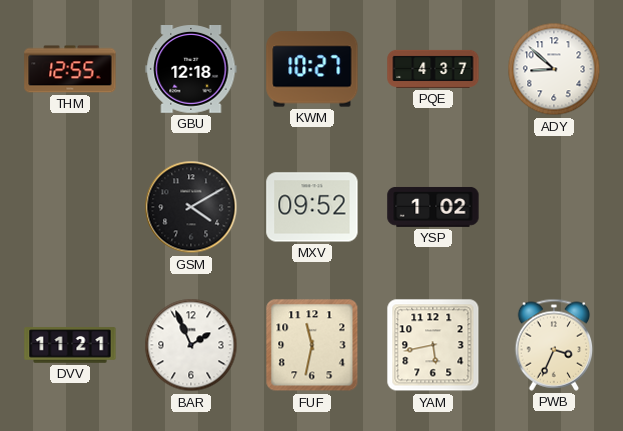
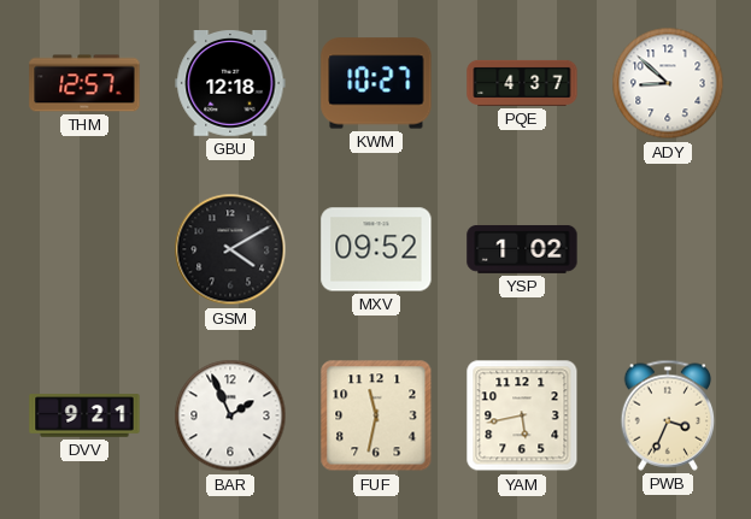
THM: 12:55 -> 12:57 (84, 83)
DVV: 11:21 -> 9:21 (84, 415)
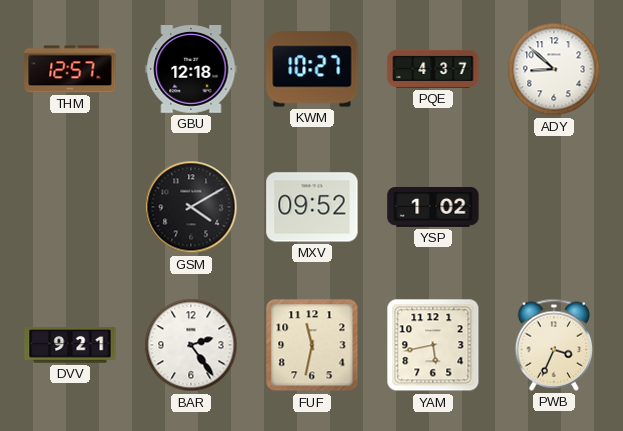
BAR: 1:56 -> 2:24 (191, 345)
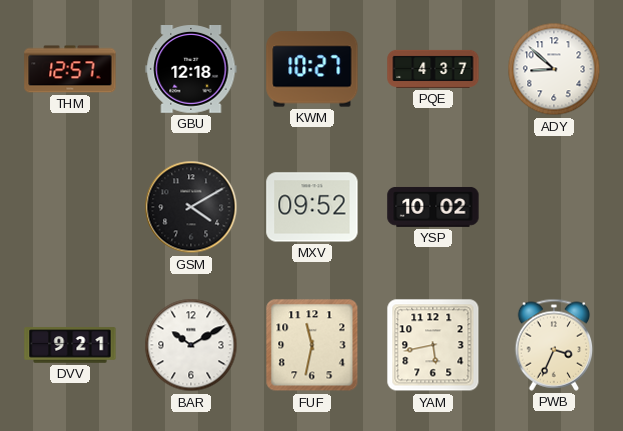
YSP: 1:02 -> 10:02 (433, 207)
BAR: 2:24 -> 10:10 (191, 345)
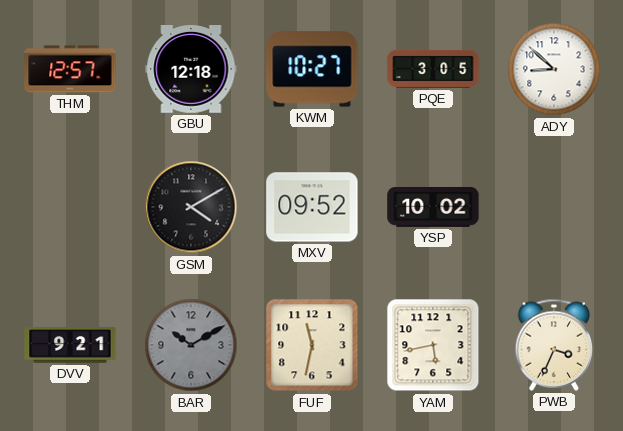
PQE: 4:37 -> 3:05 (433, 69)
BAR dial: white -> grey (191, 345)
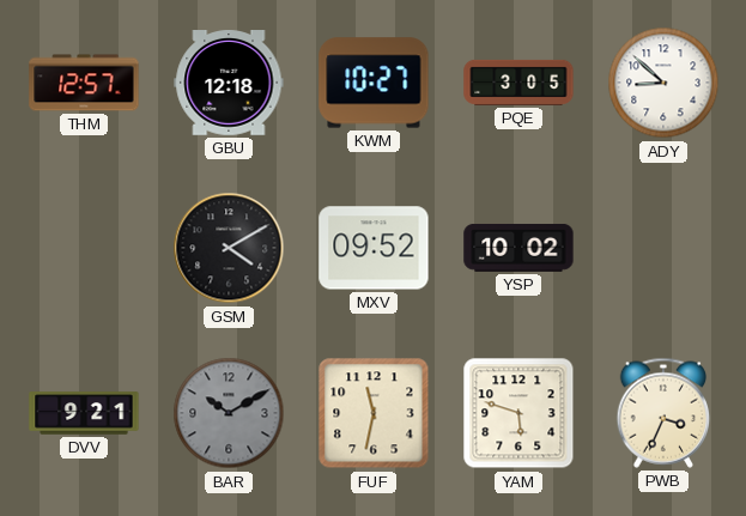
YAM: 5:43 -> 5:48 (518, 413)
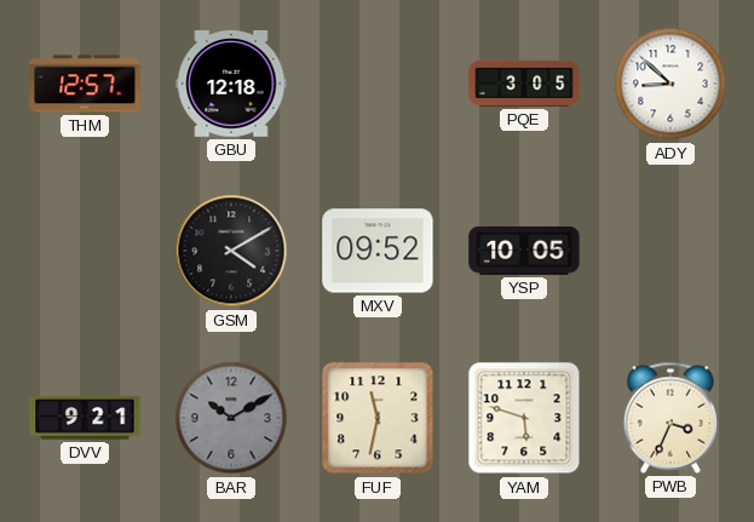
KWM: 10:27 -> none (374, 83)
YSP: 10:02 -> 10:05 (524, 251)
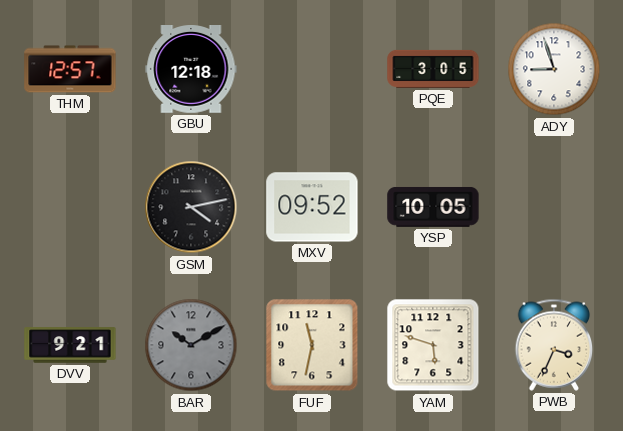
ADY: 8:52 -> 8:57 (554, 69)
GSM: 4:10 -> 4:13 (191, 207)
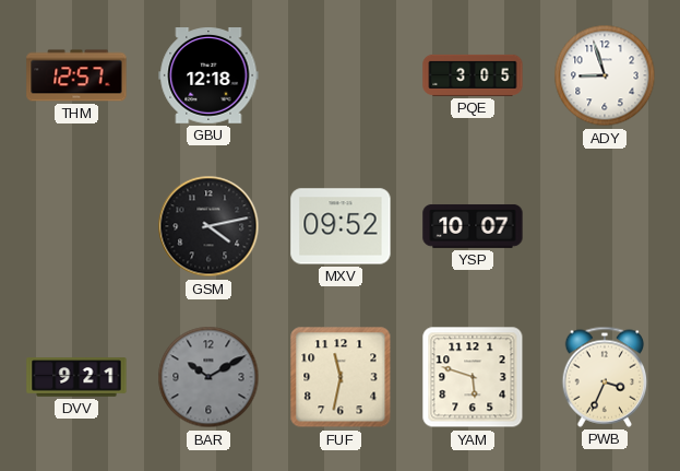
YSP: 10:05 -> 10:07 (473, 226)
